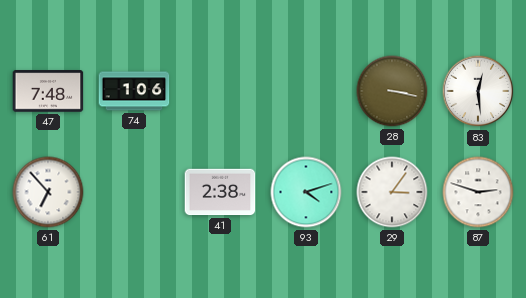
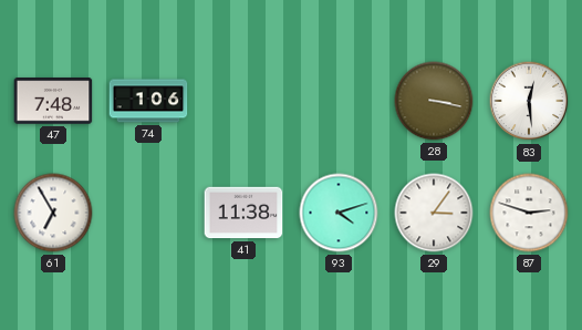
61: 6:53 -> 6:55 (53, 213)
41: 2:38 -> 11:38 (243, 213)
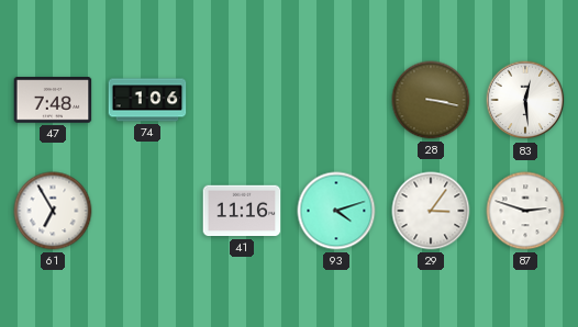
41: 11:38 -> 11:16 (242, 211)
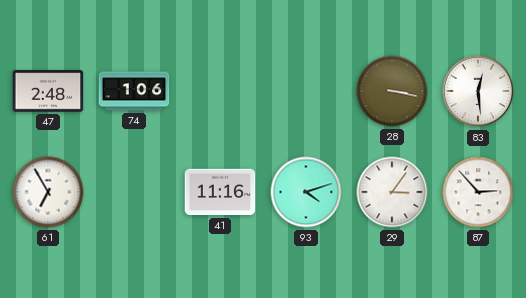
47: 7:48 -> 2:48 (48, 91)
87: 2:48 -> 2:53 (478, 192)
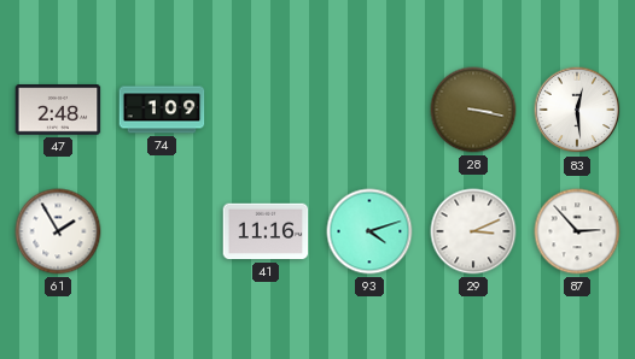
74: 1:06 -> 1:09 (162, 110)
61: 6:55 -> 1:55 (58, 231)
29: 3:06 -> 3:11 (473, 231)
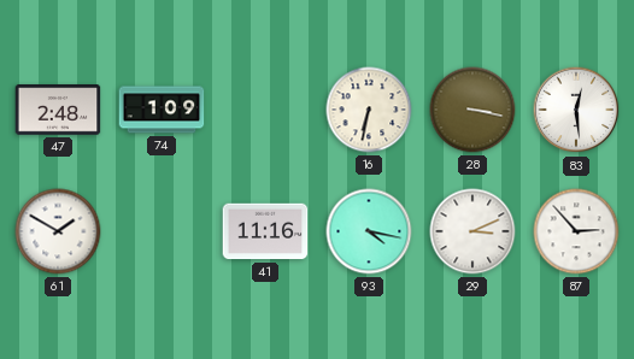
16: none -> 6:32 (369, 110)
61: 1:55 -> 1:50 (58, 231)
93: 4:12 -> 4:17 (369, 231)
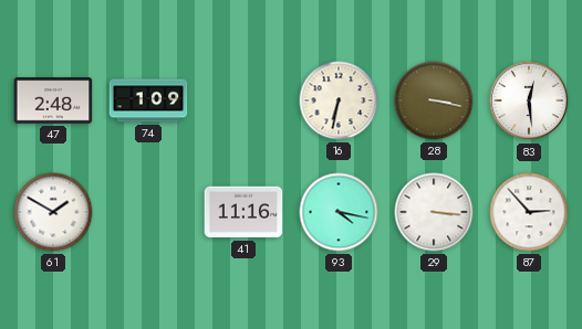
29: 3:11 -> 3:16 (434, 212)
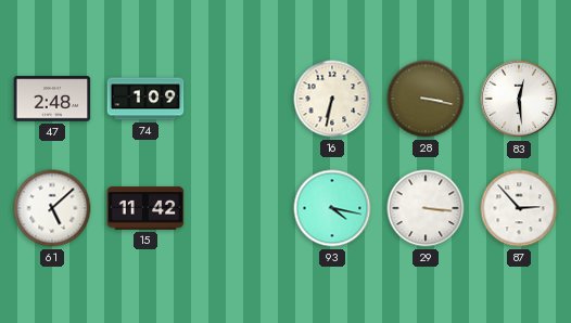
61: 1:50 -> 5:08 (52, 208)
15: none -> 11:42 (145, 208)
41: 11:16 -> none (243, 212)
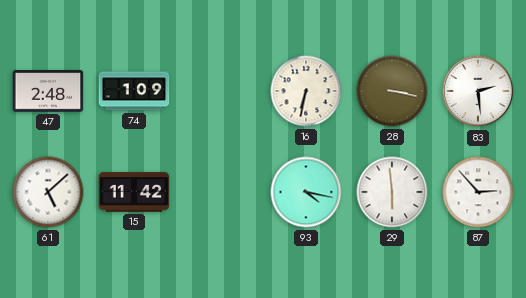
83: 12:29 -> 2:29 (478, 91)
29: 3:16 -> 5:59 (392, 192)
